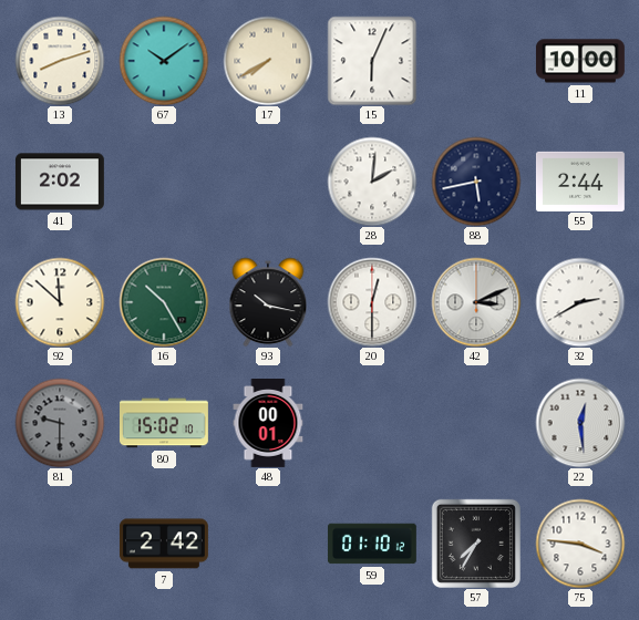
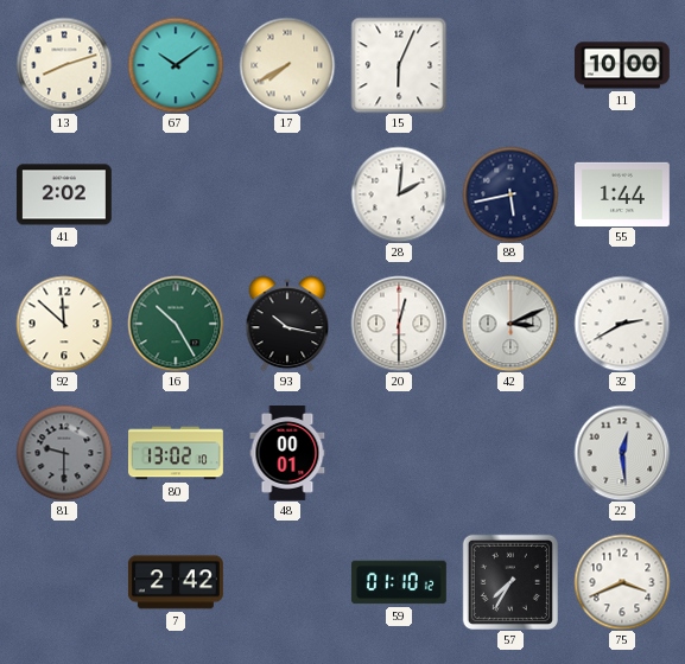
55: 2:44 -> 1:44 (622, 193)
80: 15:02 -> 13:02 (177, 453)
75: 3:46 -> 3:41 (622, 582)
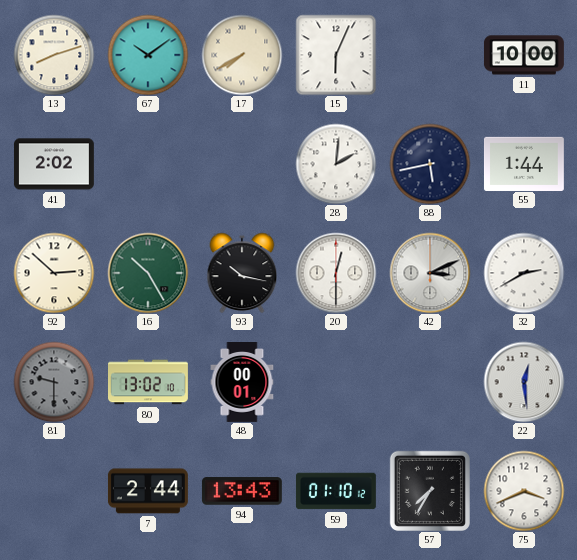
92: 11:52 -> 2:52 (54, 273)
7: 2:42 -> 2:44 (148, 491)
94: none -> 13:43 (242, 491)
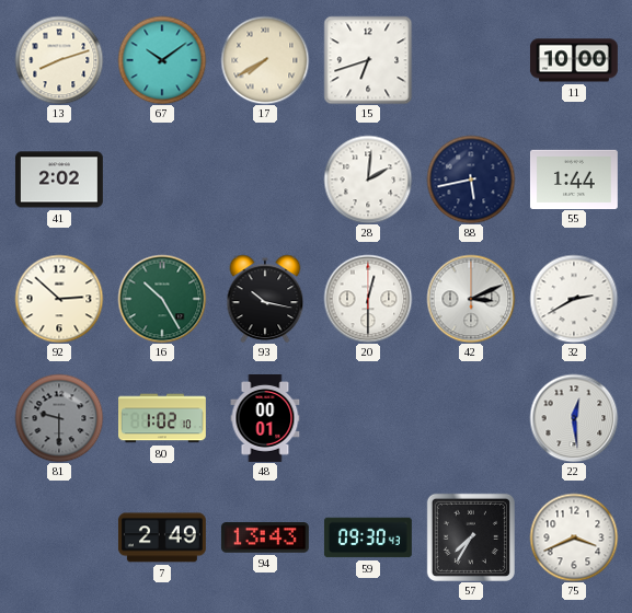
15: 6:04 -> 6:42 (368, 60)
80: 13:02 -> 1:02 (163, 418)
7: 2:44 -> 2:49 (162, 537)
59: 01:10 -> 09:30 (368, 537)
